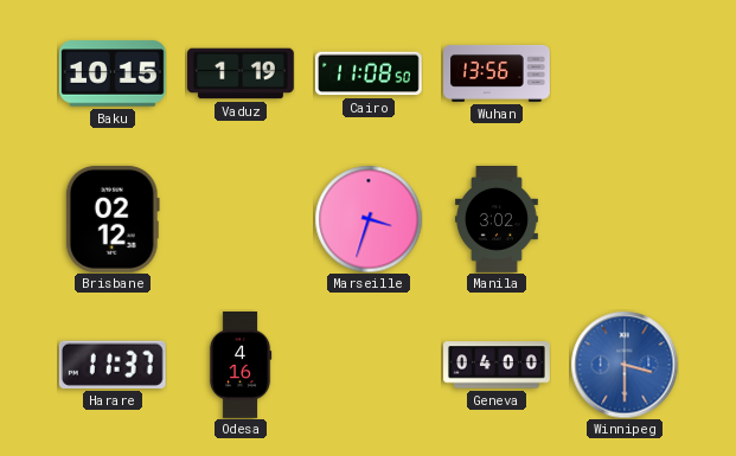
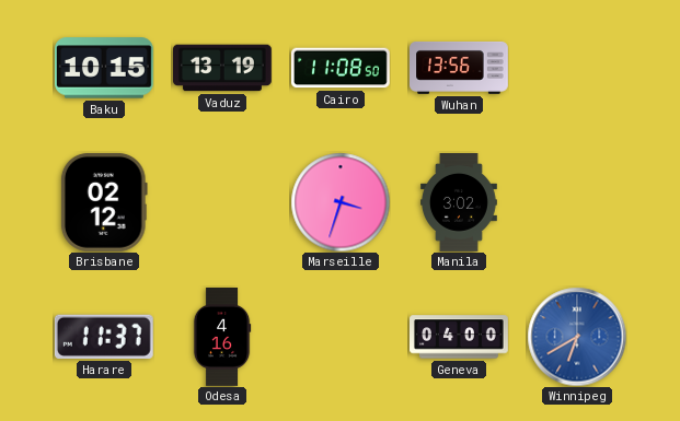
Vaduz: 1:19 -> 13:19 (223, 68)
Winnipeg: 3:30 -> 6:40 (577, 337)
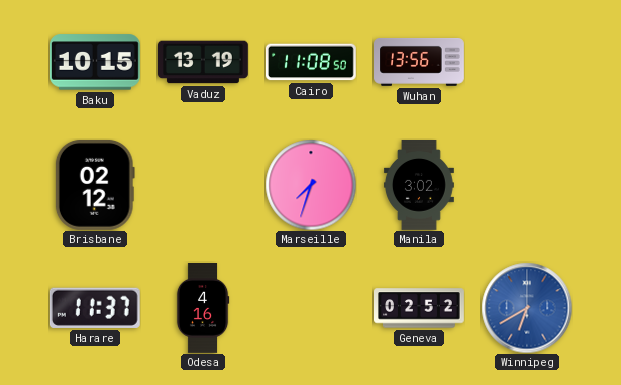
Marseille: 3:33 -> 7:33 (311, 185)
Geneva: 04:00 -> 02:52 (420, 308)
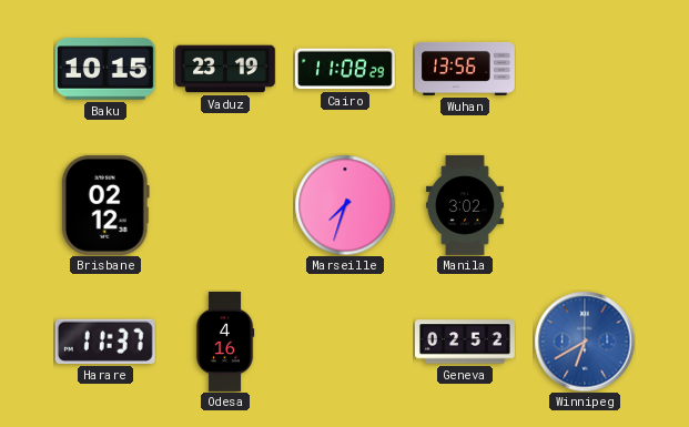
Vaduz: 13:19 -> 23:19 (226, 69)
Cairo: 11:08:50 -> 11:08:29 (345, 69)
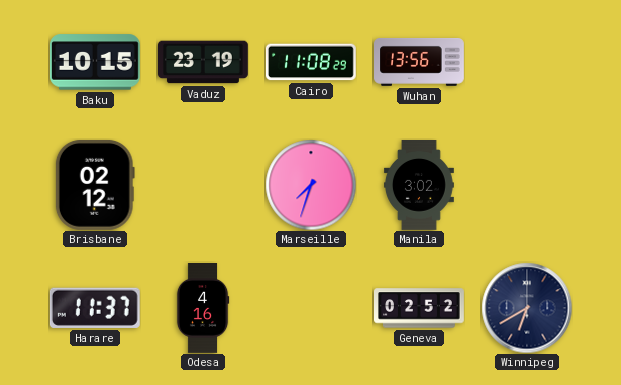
Winnipeg dial: blue -> navy (527, 308)
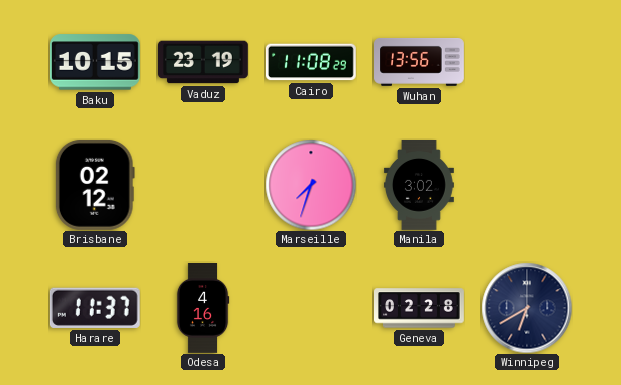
Geneva: 02:52 -> 02:28 (420, 308)
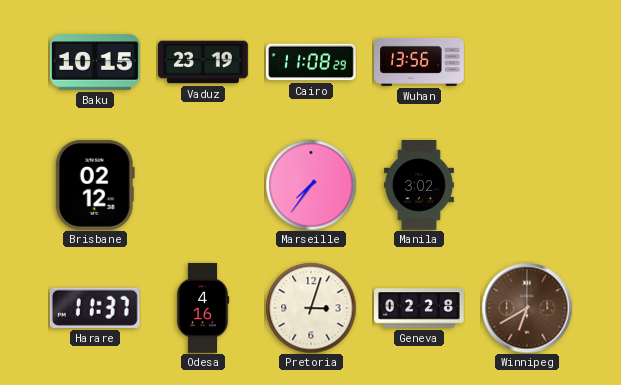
Marseille: 7:33 -> 7:36 (311, 185)
Pretoria: none -> 3:03 (311, 308)
Winnipeg dial: navy -> brown (527, 308)
